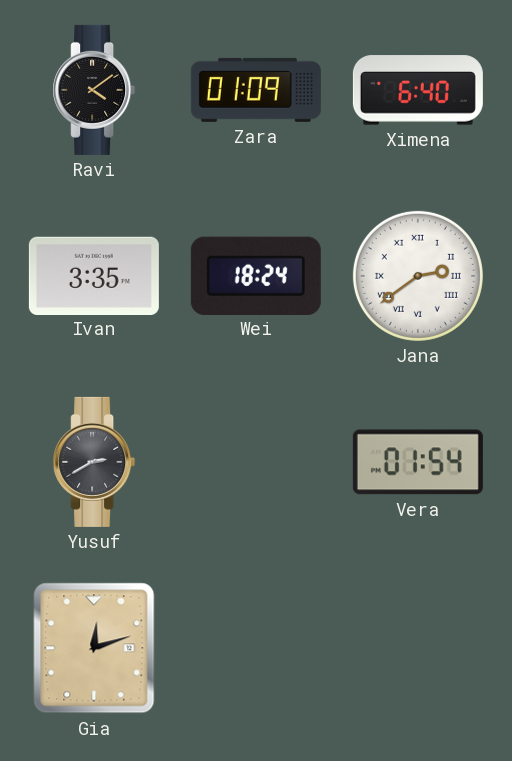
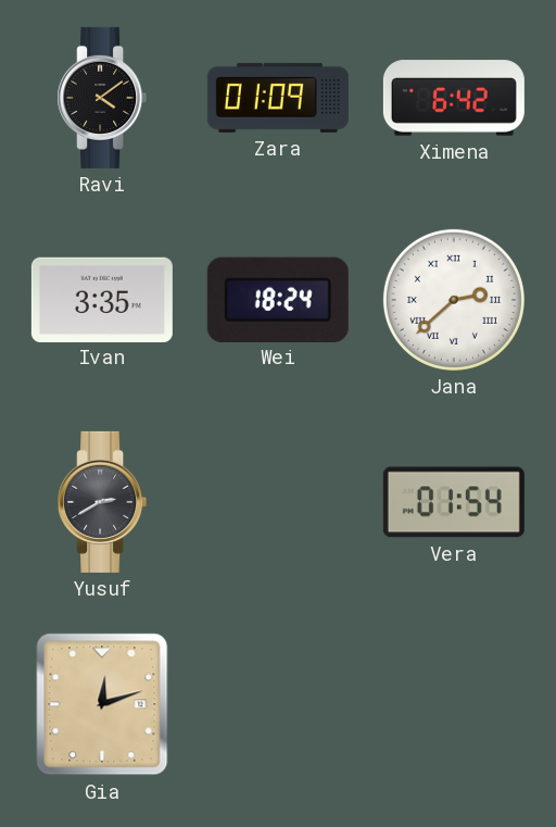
Ximena: 6:40 -> 6:42 (454, 98)
Jana: 2:39 -> 2:38 (454, 300)
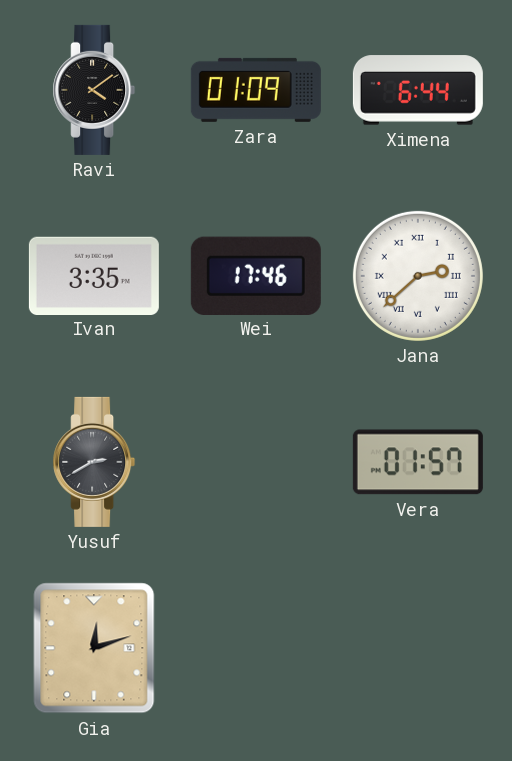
Ximena: 6:42 -> 6:44 (418, 90)
Wei: 18:24 -> 17:46 (256, 275)
Vera: 01:54 -> 01:57 (418, 462)
